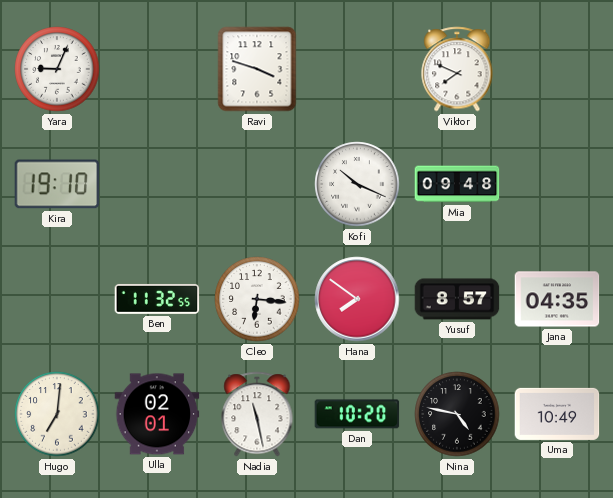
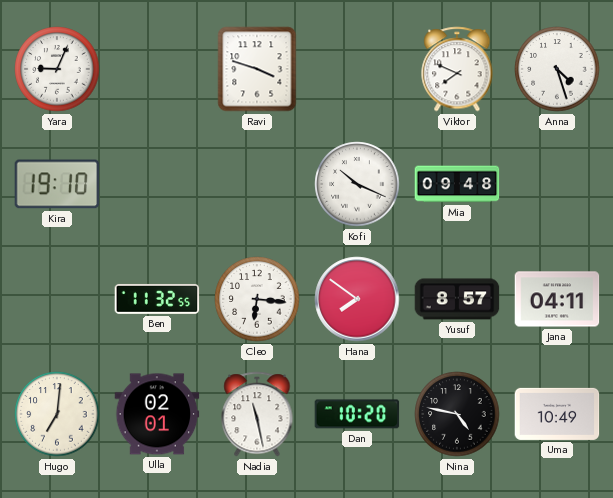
Anna: none -> 4:27 (557, 69)
Jana: 04:35 -> 04:11 (557, 299)
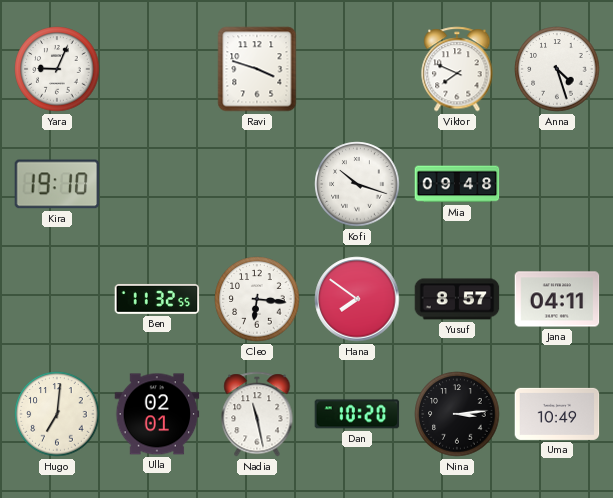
Kofi: 10:19 -> 10:18 (357, 184)
Nina: 4:47 -> 3:14 (457, 414)
